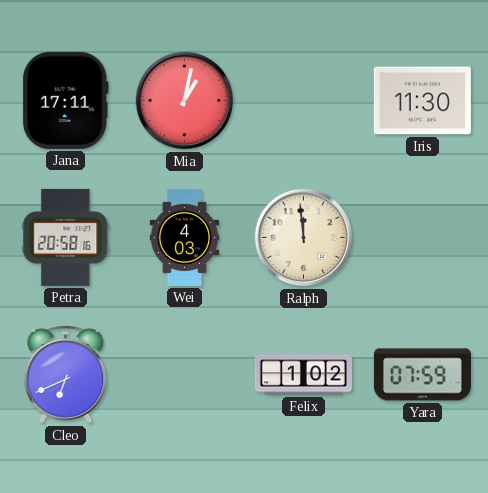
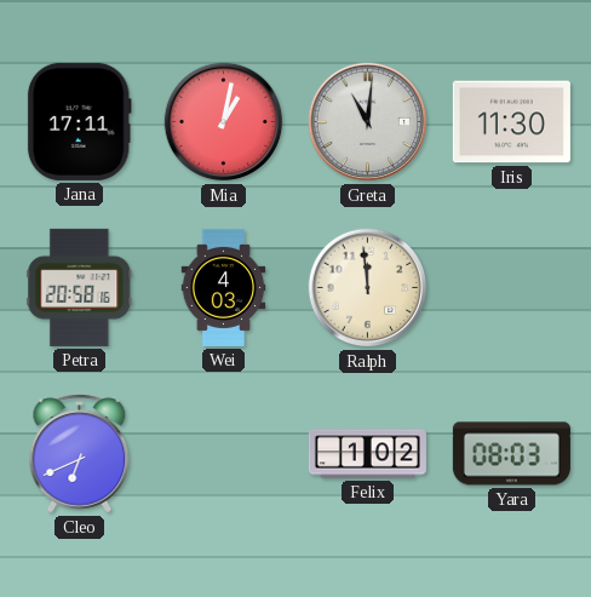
Greta: none -> 11:01 (368, 122)
Yara: 07:59 -> 08:03 (511, 454)
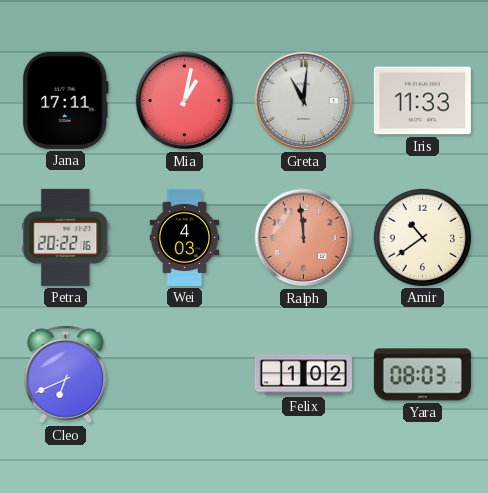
Iris: 11:30 -> 11:33 (422, 101)
Petra: 20:58 -> 20:22 (66, 237)
Ralph dial: cream -> salmon (304, 238)
Amir: none -> 10:39 (422, 237)
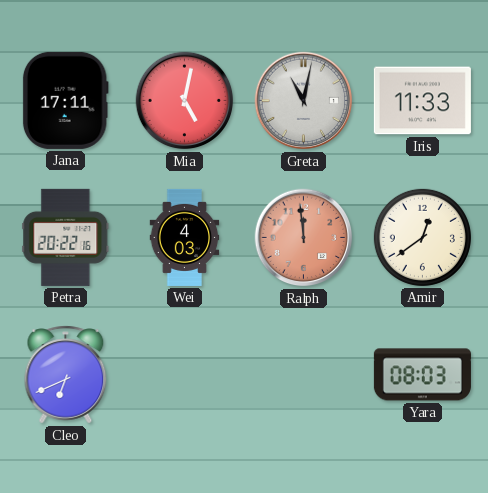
Mia: 1:02 -> 5:02 (185, 101)
Greta: 11:01 -> 11:02 (304, 101)
Amir: 10:39 -> 12:39 (422, 237)
Felix: 1:02 -> none (303, 375)
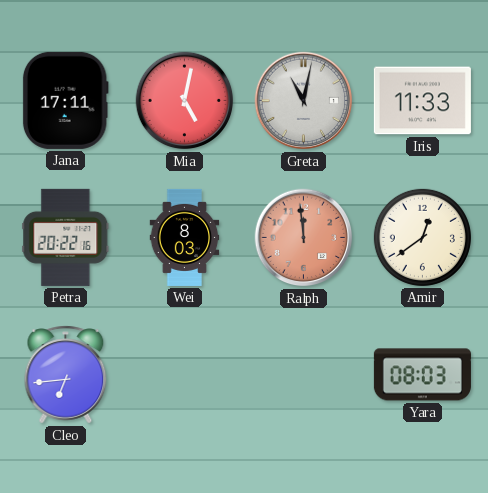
Wei: 4:03 -> 8:03 (185, 237)
Cleo: 6:41 -> 6:44 (66, 375)
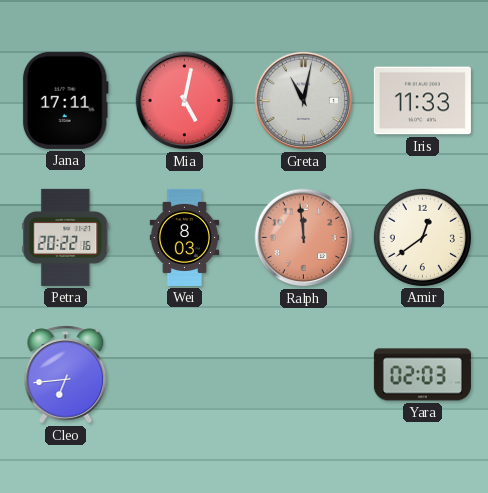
Yara: 08:03 -> 02:03 (422, 375)
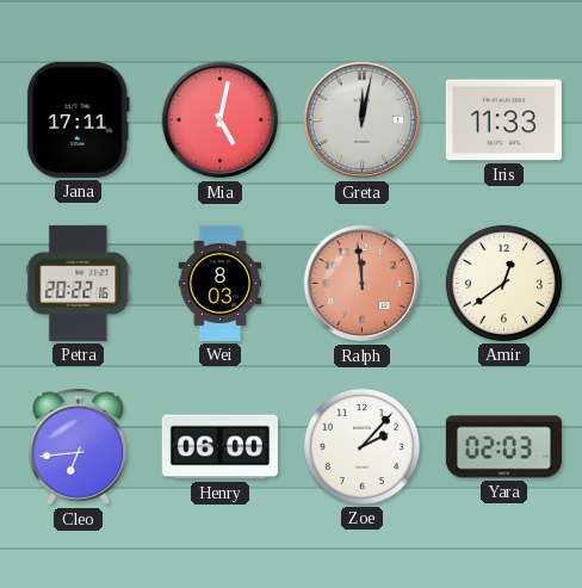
Greta: 11:02 -> 12:02 (363, 120)
Henry: none -> 06:00 (219, 447)
Zoe: none -> 2:07 (361, 446)
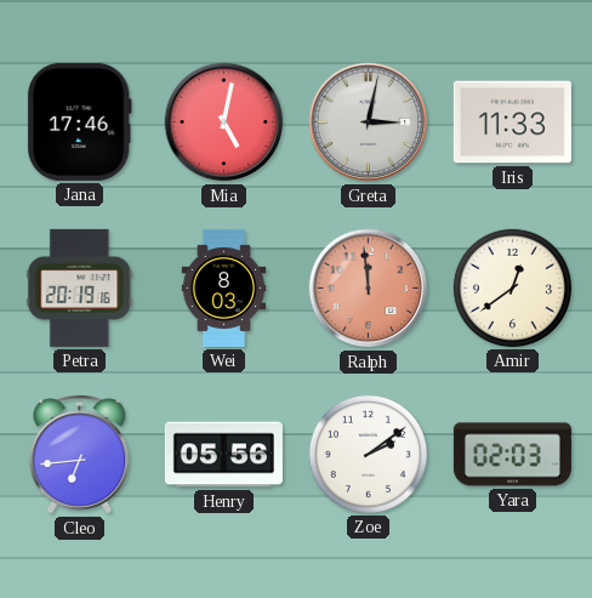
Jana: 17:11 -> 17:46 (79, 121)
Greta: 12:02 -> 3:02 (369, 123)
Petra: 20:22 -> 20:19 (80, 287)
Henry: 06:00 -> 05:56 (223, 455)
Zoe: 2:07 -> 2:09 (368, 454)
